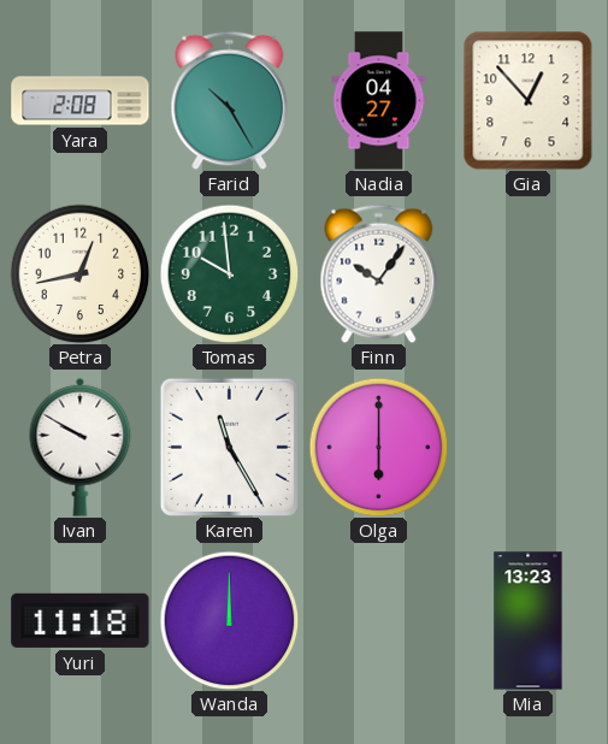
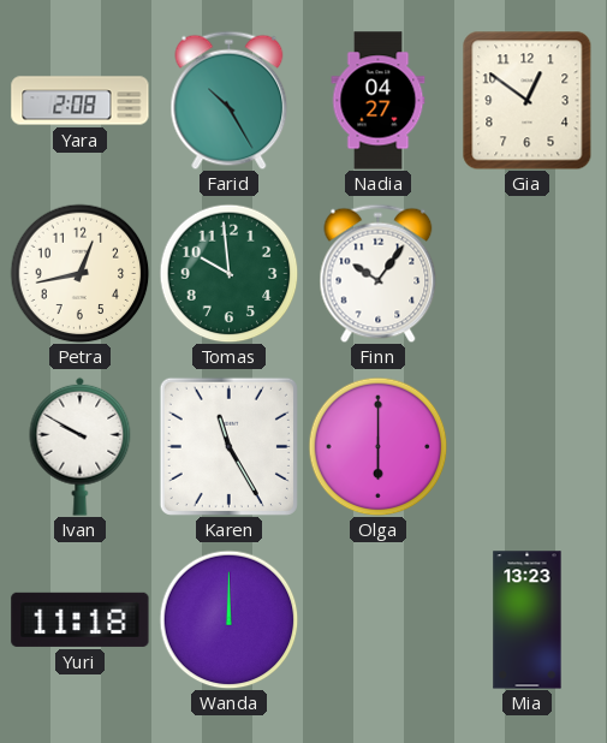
Gia: 12:53 -> 12:51 (528, 100)
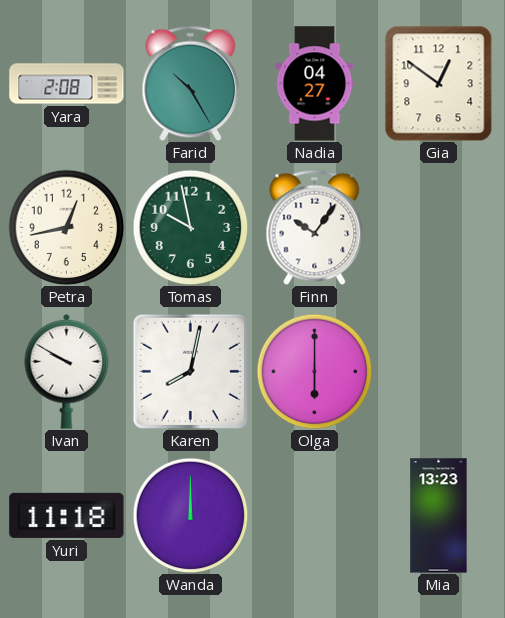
Tomas: 9:59 -> 9:58 (190, 227)
Karen: 11:25 -> 8:02 (190, 371)
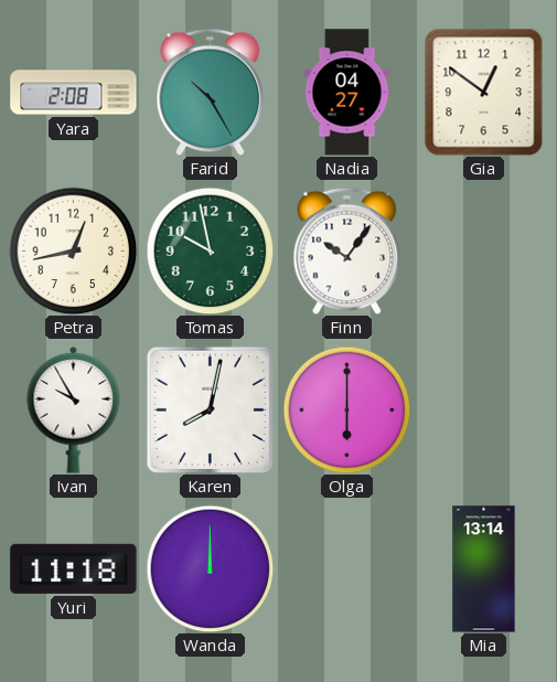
Ivan: 9:50 -> 9:55 (74, 409)
Mia: 13:23 -> 13:14 (484, 569)
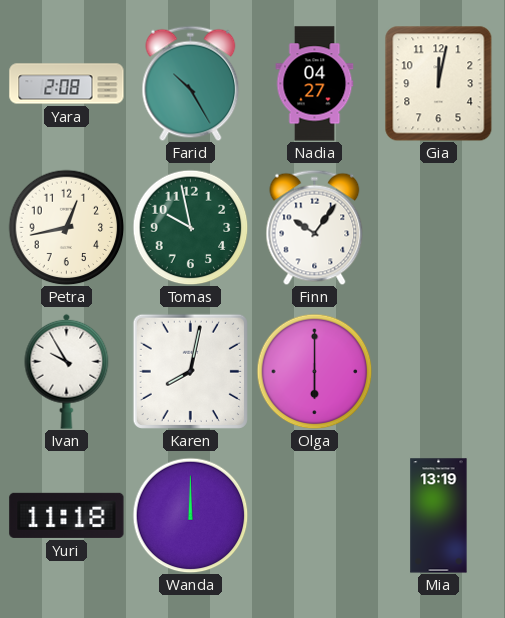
Gia: 12:51 -> 12:02 (439, 83)
Mia: 13:14 -> 13:19 (439, 516)
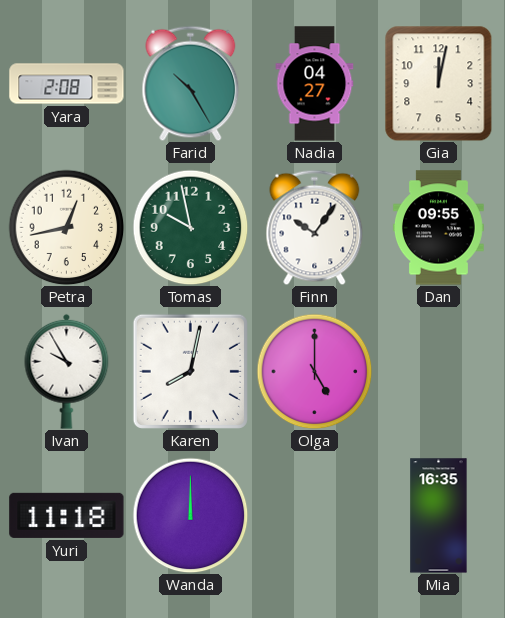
Dan: none -> 09:55 (439, 228)
Olga: 6:00 -> 5:00 (314, 371)
Mia: 13:19 -> 16:35 (439, 516)
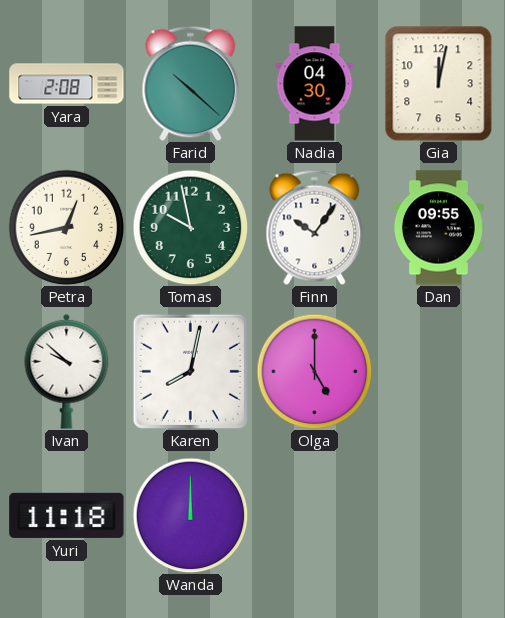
Farid: 10:25 -> 10:22 (191, 83)
Nadia: 04:27 -> 04:30 (315, 84)
Ivan: 9:55 -> 9:52 (67, 371)
Mia: 16:35 -> none (439, 516)
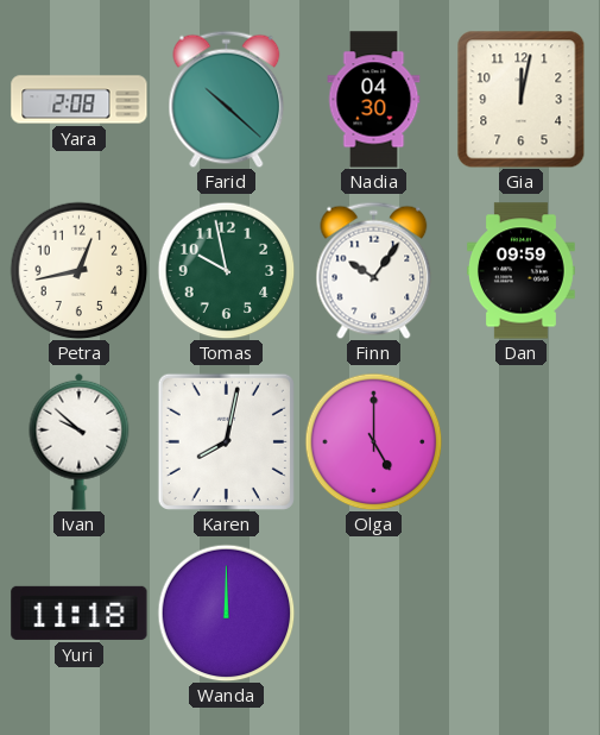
Dan: 09:55 -> 09:59 (522, 271)
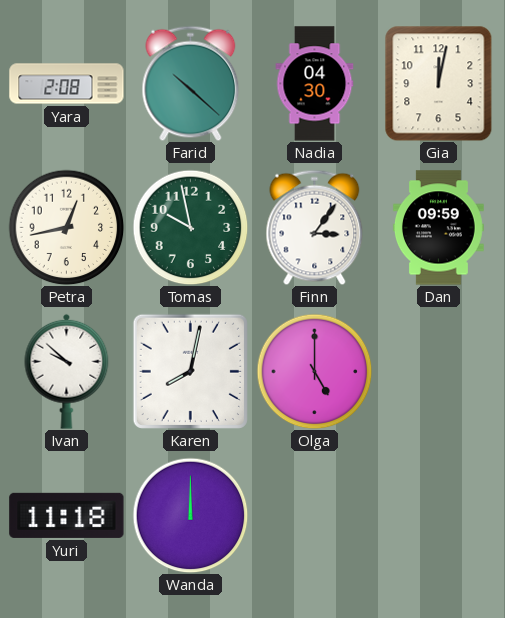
Finn: 10:06 -> 3:06 (315, 227)
